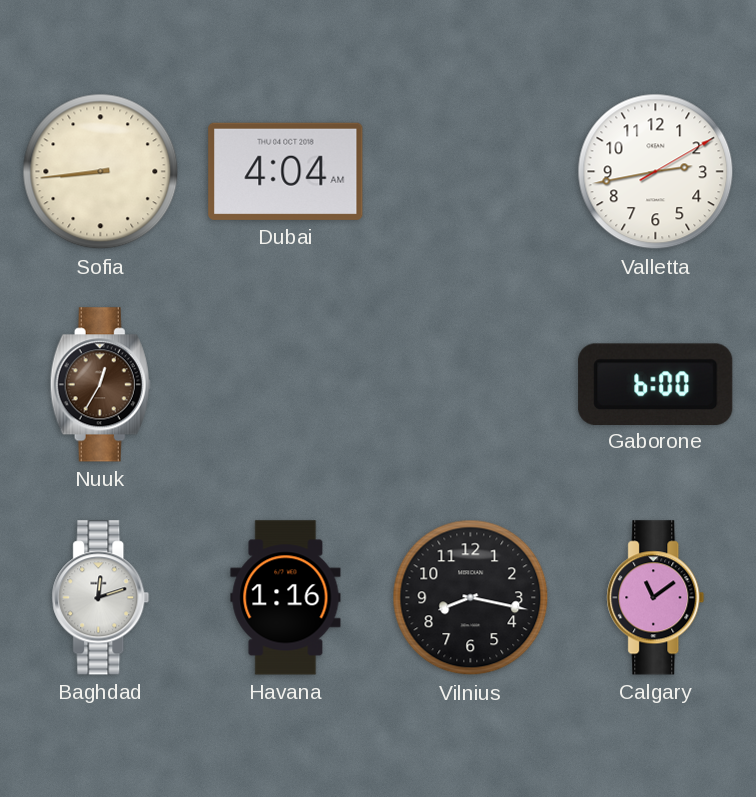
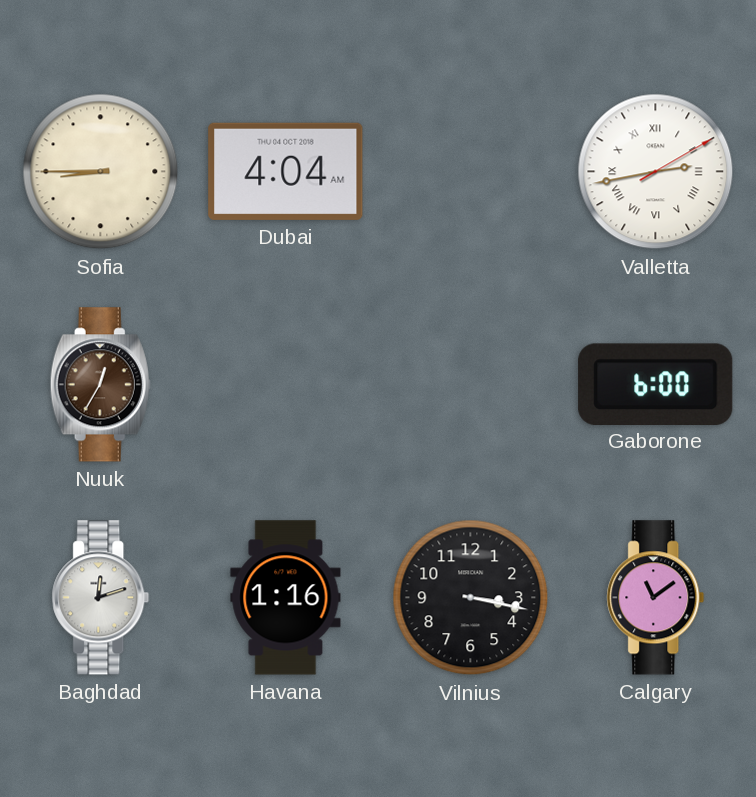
Sofia: 8:44 -> 8:45 (101, 172)
Valletta numerals: Arabic -> Roman (656, 172)
Vilnius: 8:17 -> 3:17 (471, 598)
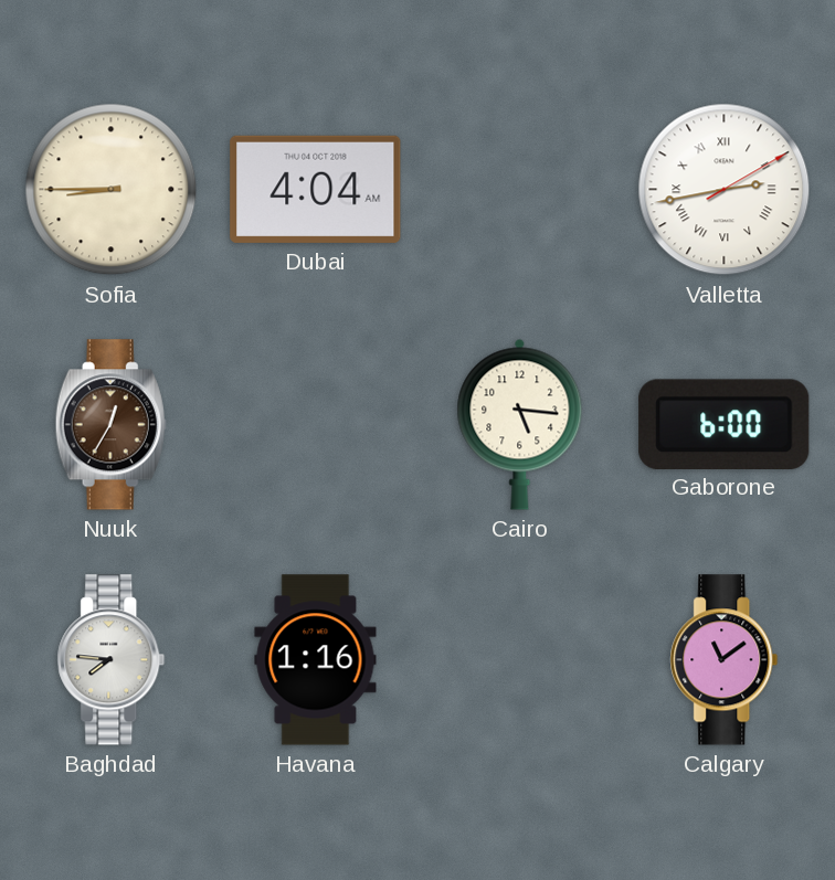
Cairo: none -> 5:16 (520, 424)
Baghdad: 12:12 -> 7:46 (112, 660)
Vilnius: 3:17 -> none (471, 598)
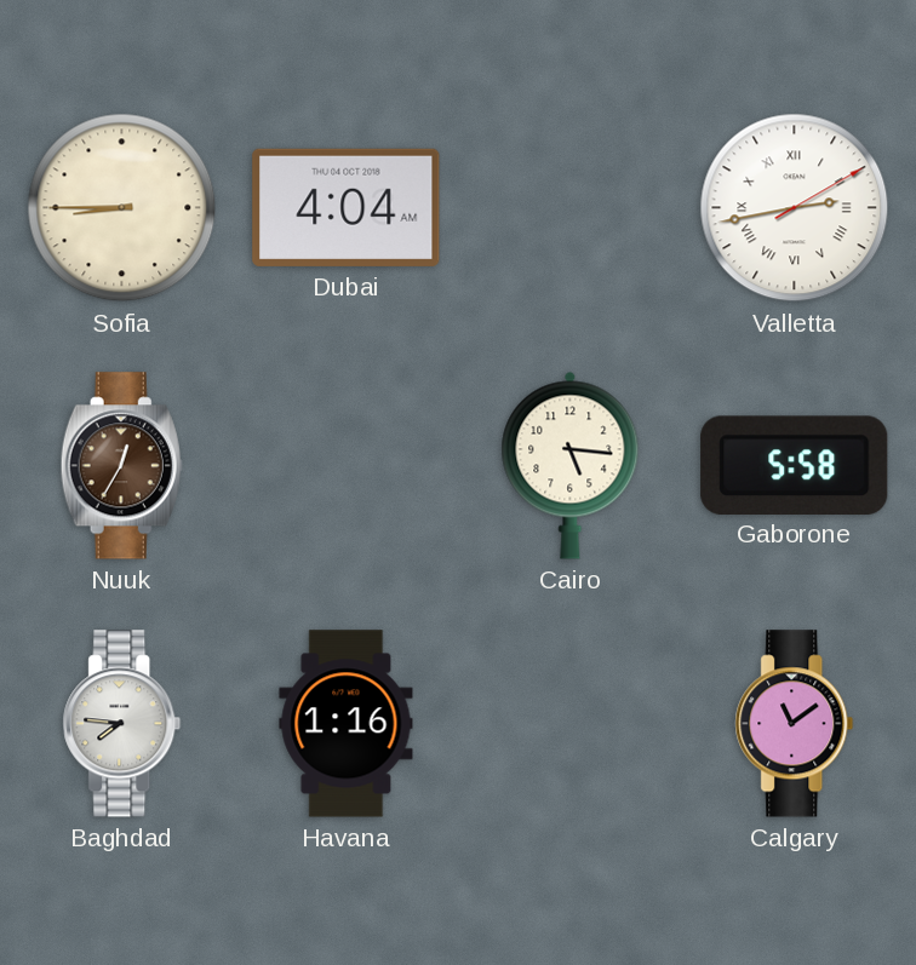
Gaborone: 6:00 -> 5:58 (795, 465)
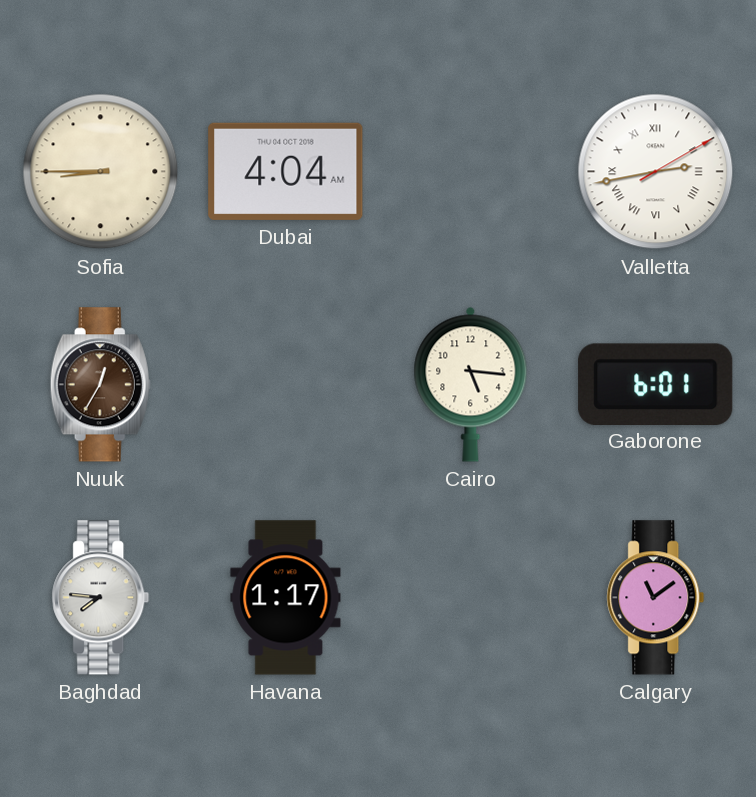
Gaborone: 5:58 -> 6:01 (656, 384)
Havana: 1:16 -> 1:17 (286, 598)
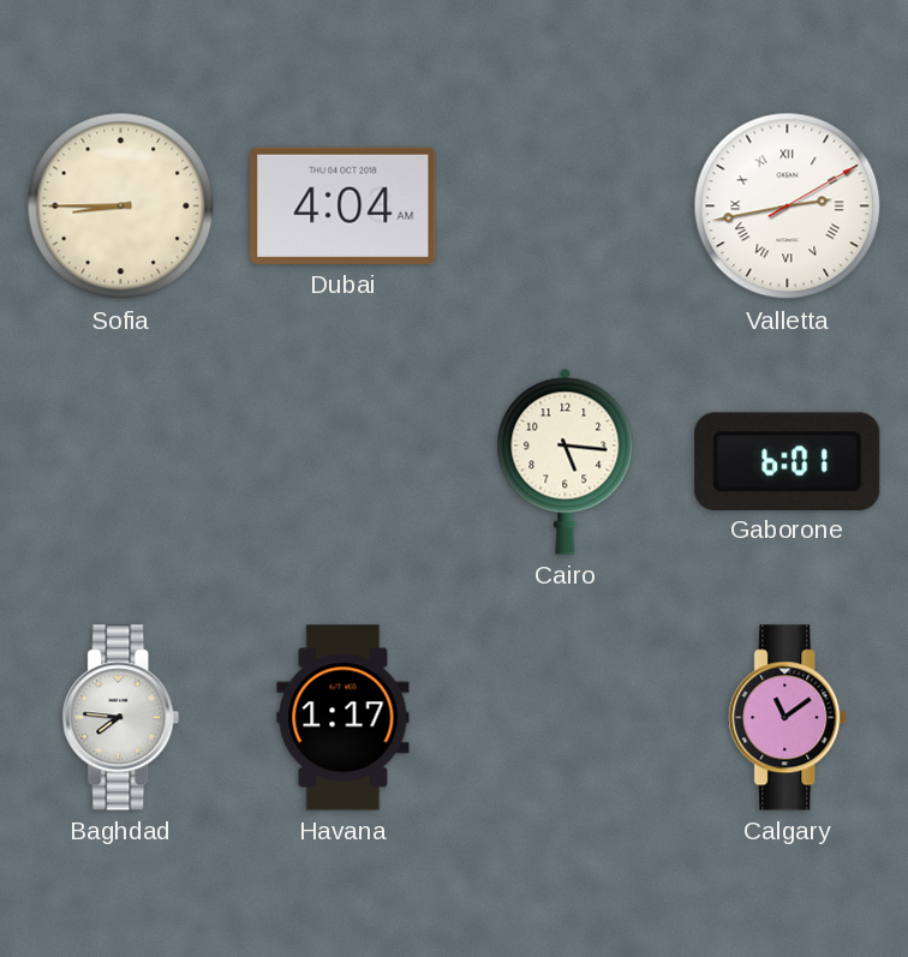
Nuuk: 12:35 -> none (100, 385)
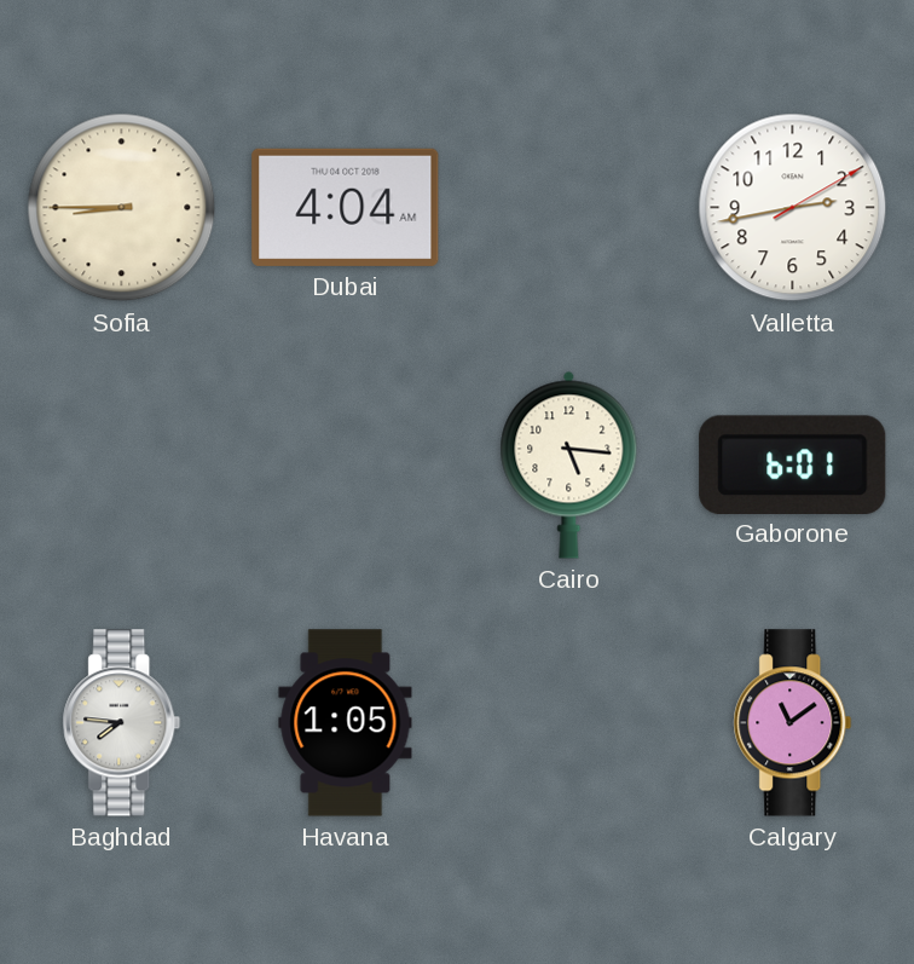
Valletta numerals: Roman -> Arabic (793, 208)
Havana: 1:17 -> 1:05 (346, 723)
